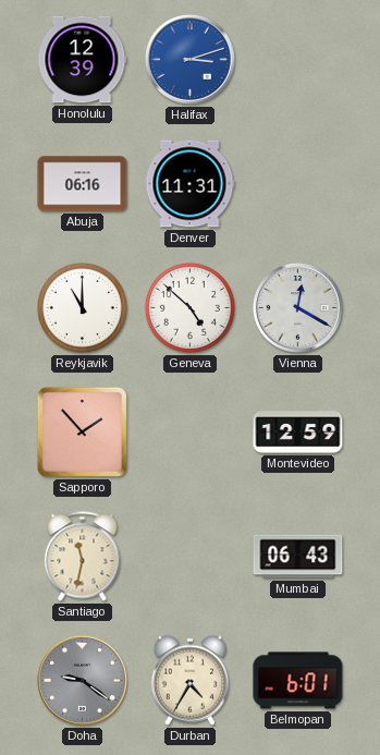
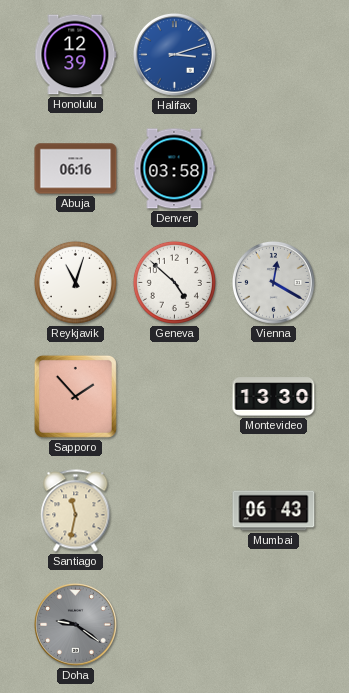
Denver: 11:31 -> 03:58 (174, 169)
Reykjavik: 11:00 -> 11:03 (75, 282)
Montevideo: 12:59 -> 13:30 (274, 397)
Durban: 4:35 -> none (189, 680)
Belmopan: 6:01 -> none (298, 681)
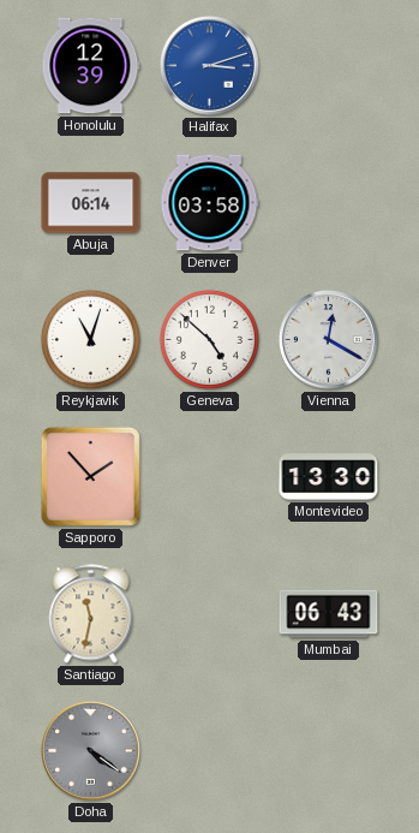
Abuja: 06:16 -> 06:14 (91, 203)
Doha: 9:21 -> 4:21 (91, 751)
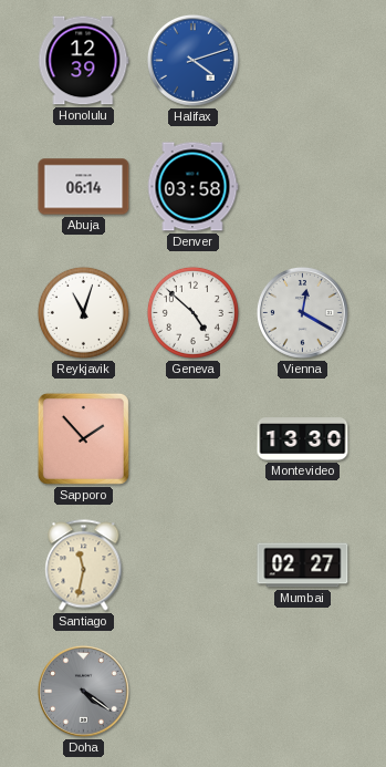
Halifax: 3:12 -> 4:12 (194, 61)
Mumbai: 06:43 -> 02:27 (303, 566)
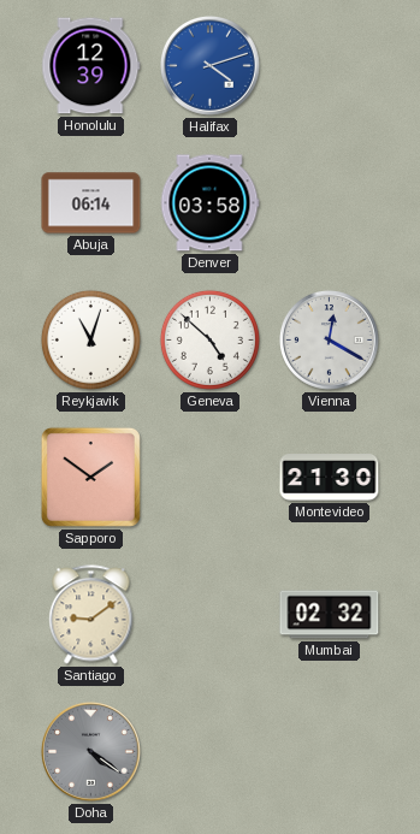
Sapporo: 1:53 -> 1:51 (90, 477)
Montevideo: 13:30 -> 21:30 (330, 478)
Santiago: 11:32 -> 9:09 (91, 615)
Mumbai: 02:27 -> 02:32 (330, 615)
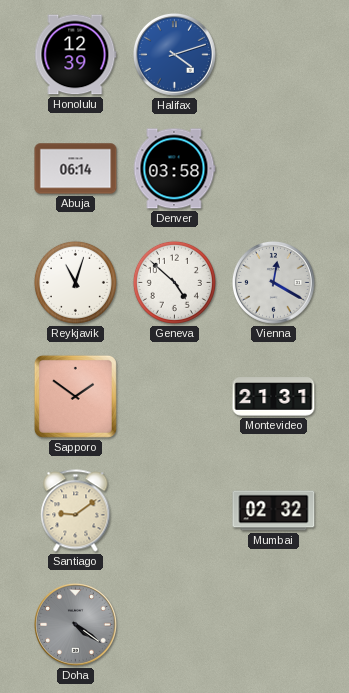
Montevideo: 21:30 -> 21:31 (274, 397)
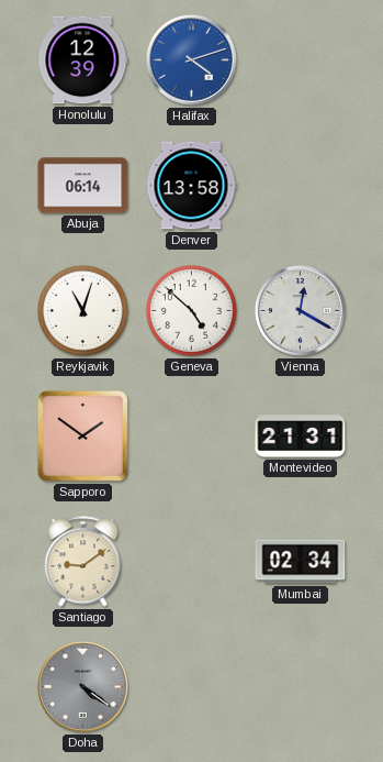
Denver: 03:58 -> 13:58 (191, 186)
Mumbai: 02:32 -> 02:34 (301, 562)
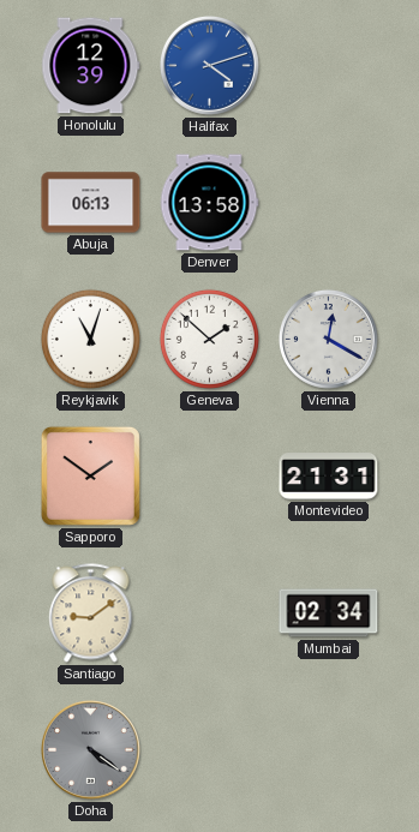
Abuja: 06:14 -> 06:13 (91, 203)
Geneva: 4:52 -> 1:52 (209, 339)
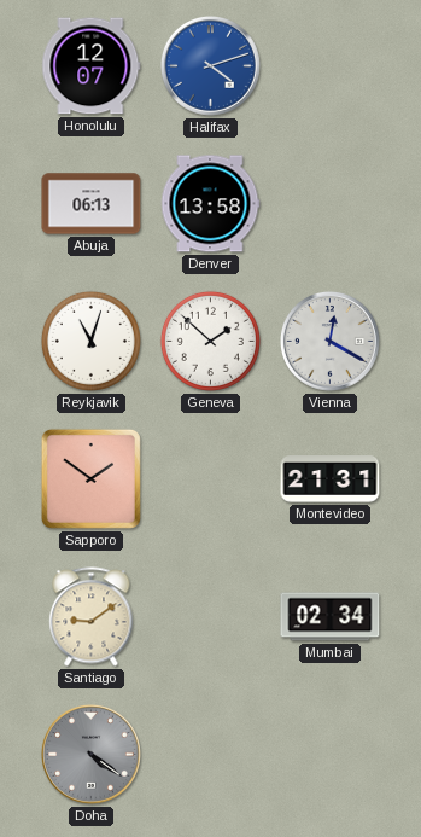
Honolulu: 12:39 -> 12:07 (92, 66)
